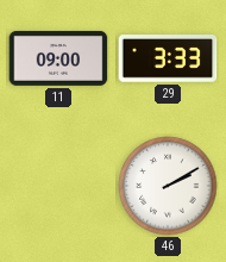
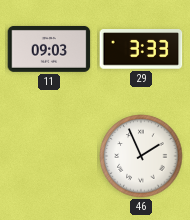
11: 09:00 -> 09:03 (49, 49)
46: 2:10 -> 1:56 (141, 156)
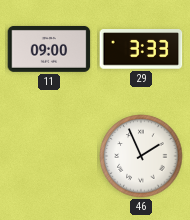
11: 09:03 -> 09:00 (49, 49)
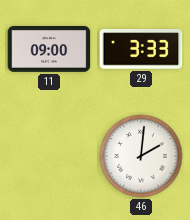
46: 1:56 -> 2:01 (141, 156)
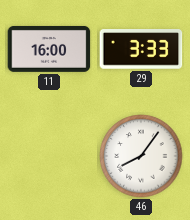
11: 09:00 -> 16:00 (49, 49)
46: 2:01 -> 8:06 (141, 156)
